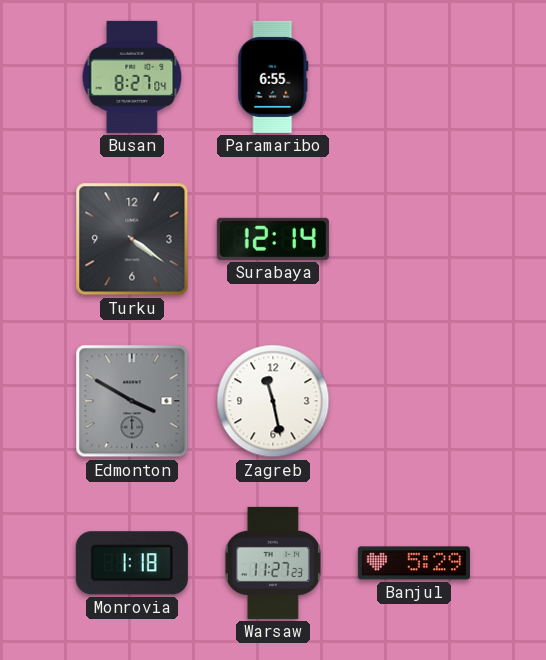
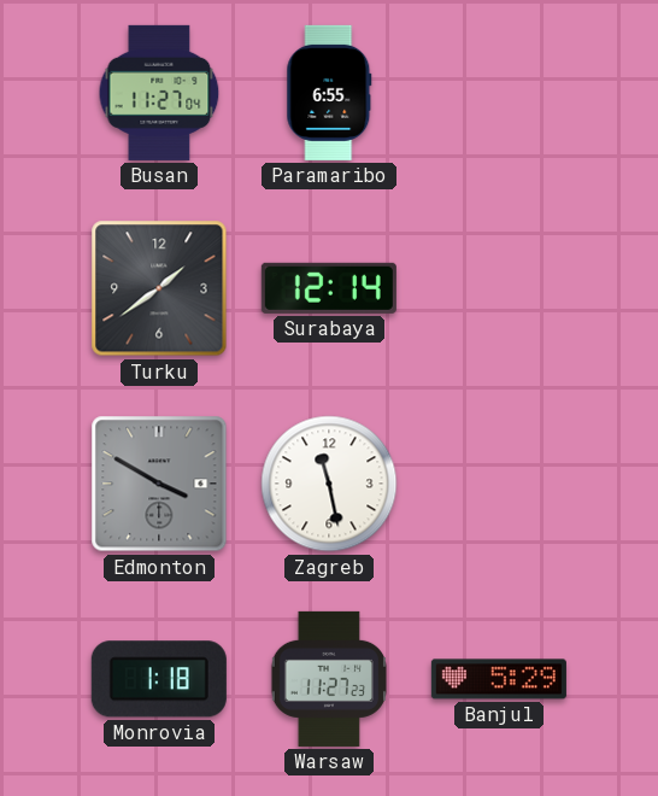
Busan: 8:27 -> 11:27 (159, 93)
Turku: 4:21 -> 1:39 (159, 288)
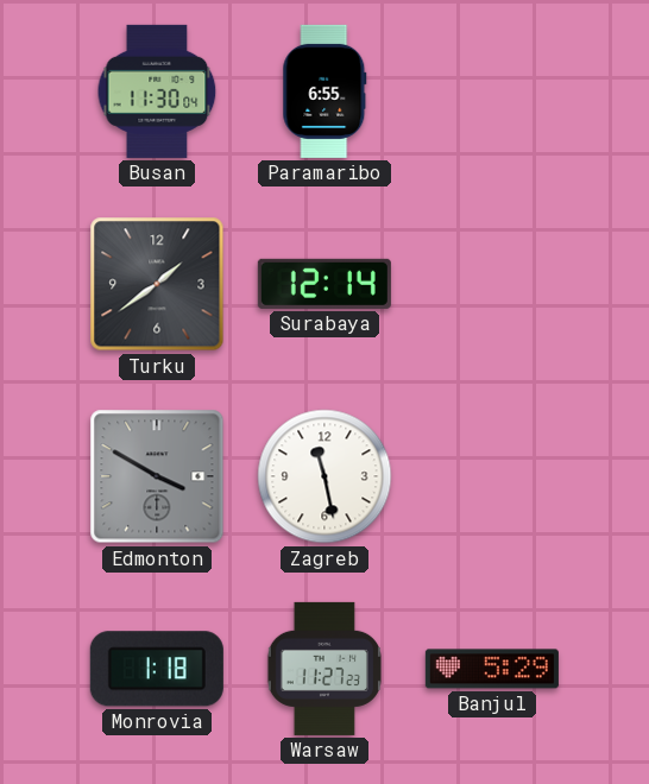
Busan: 11:27 -> 11:30 (157, 91)
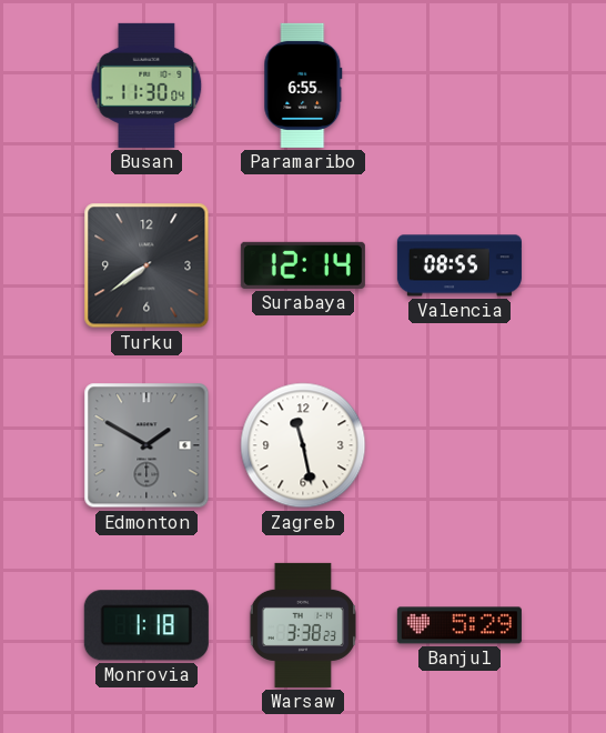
Turku: 1:39 -> 7:39 (147, 265)
Valencia: none -> 08:55 (459, 265)
Edmonton: 3:50 -> 1:50 (147, 445)
Warsaw: 11:27 -> 3:38 (302, 625)
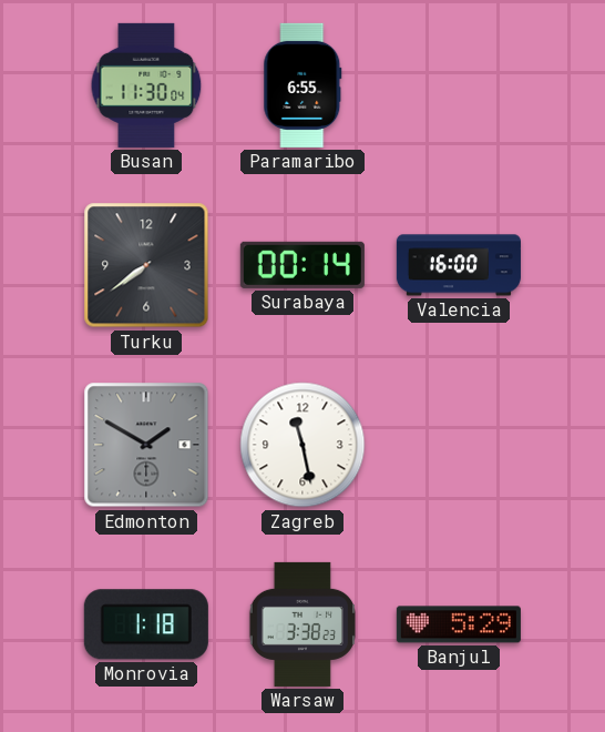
Surabaya: 12:14 -> 00:14 (302, 265)
Valencia: 08:55 -> 16:00 (459, 265)
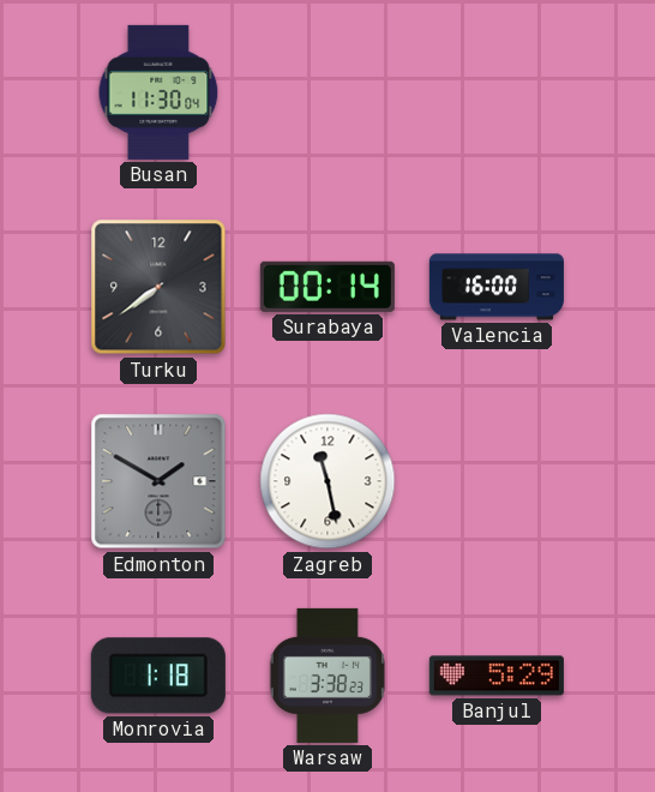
Paramaribo: 6:55 -> none (302, 85)
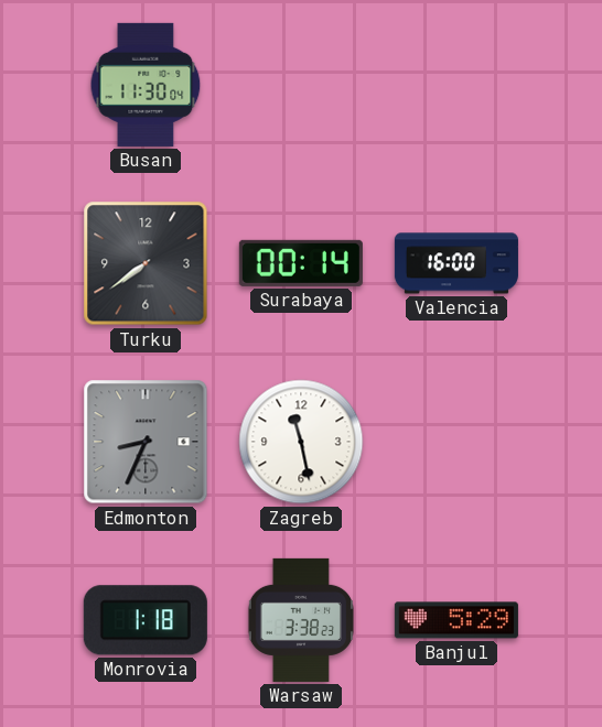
Edmonton: 1:50 -> 8:34 (146, 442)
